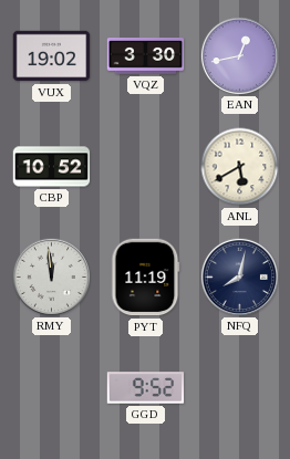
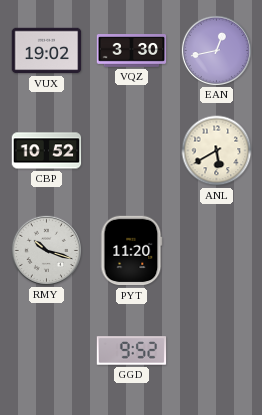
RMY: 11:59 -> 10:18 (46, 250)
PYT: 11:19 -> 11:20 (132, 251)
NFQ: 8:02 -> none (239, 277)
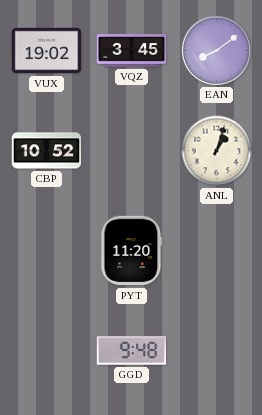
VQZ: 3:30 -> 3:45 (132, 51)
EAN: 12:43 -> 8:09 (216, 50)
ANL: 5:40 -> 1:03 (217, 151)
RMY: 10:18 -> none (46, 250)
GGD: 9:52 -> 9:48 (132, 351)
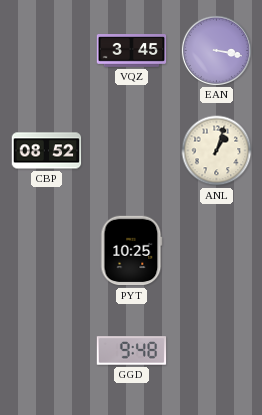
VUX: 19:02 -> none (47, 51)
EAN: 8:09 -> 3:17 (216, 50)
CBP: 10:52 -> 08:52 (47, 151)
PYT: 11:20 -> 10:25 (132, 251)
